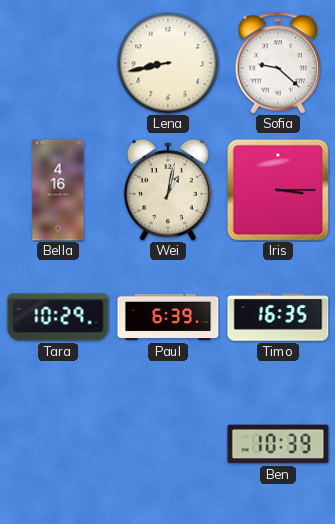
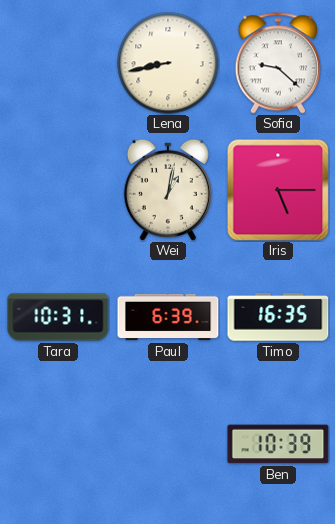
Bella: 4:16 -> none (58, 190)
Iris: 3:15 -> 5:15 (278, 190)
Tara: 10:29 -> 10:31 (58, 317)
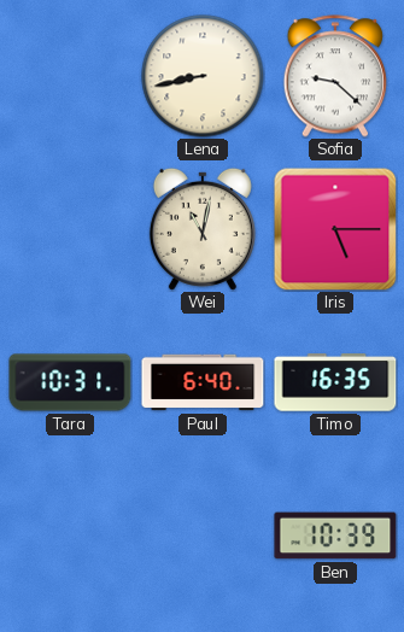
Wei: 1:02 -> 11:02 (203, 229)
Paul: 6:39 -> 6:40 (203, 382)
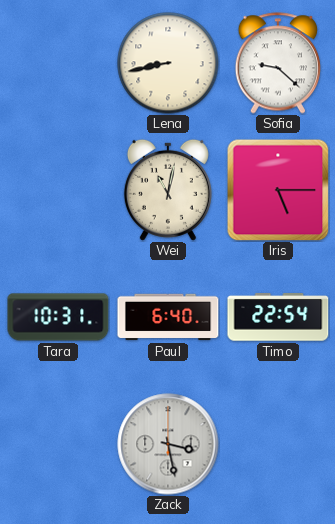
Timo: 16:35 -> 22:54 (278, 317)
Zack: none -> 3:28 (168, 444)
Ben: 10:39 -> none (335, 536)
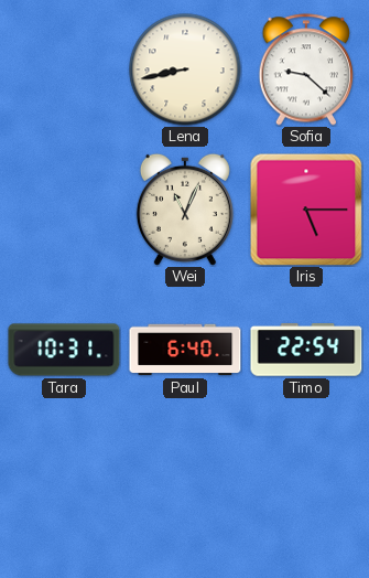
Wei: 11:02 -> 11:04 (185, 210)
Zack: 3:28 -> none (168, 444)
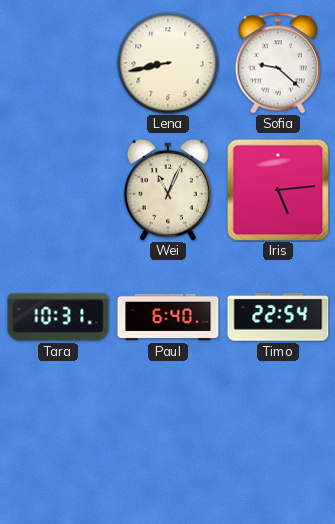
Iris: 5:15 -> 5:14 (278, 190)
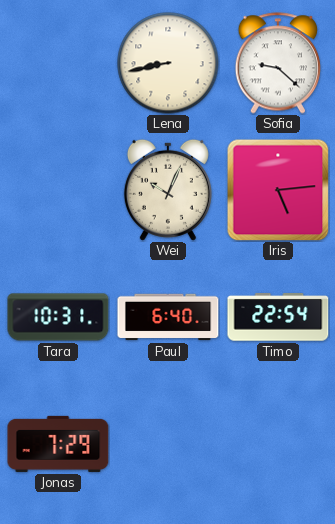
Wei: 11:04 -> 10:04 (168, 190)
Jonas: none -> 7:29 (58, 444)
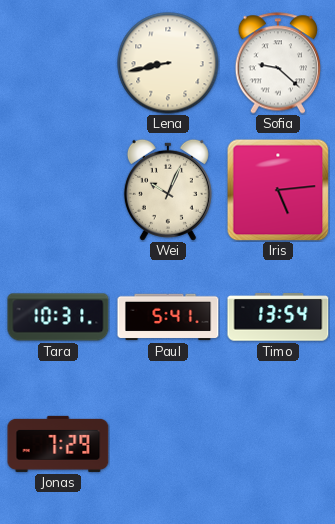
Paul: 6:40 -> 5:41 (168, 317)
Timo: 22:54 -> 13:54 (278, 317)
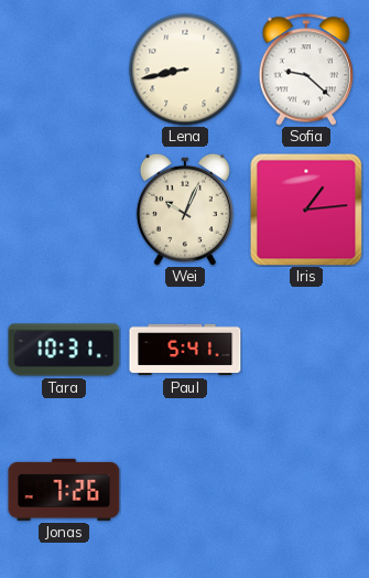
Iris: 5:14 -> 1:14 (306, 210)
Timo: 13:54 -> none (278, 317)
Jonas: 7:29 -> 7:26 (64, 490)
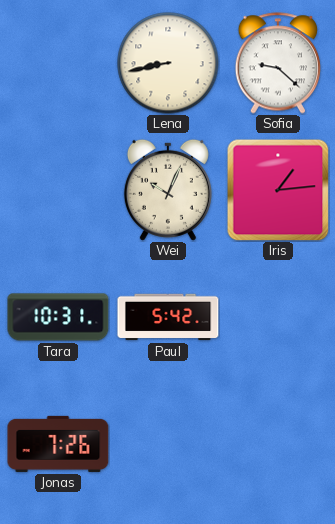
Paul: 5:41 -> 5:42 (168, 317)
